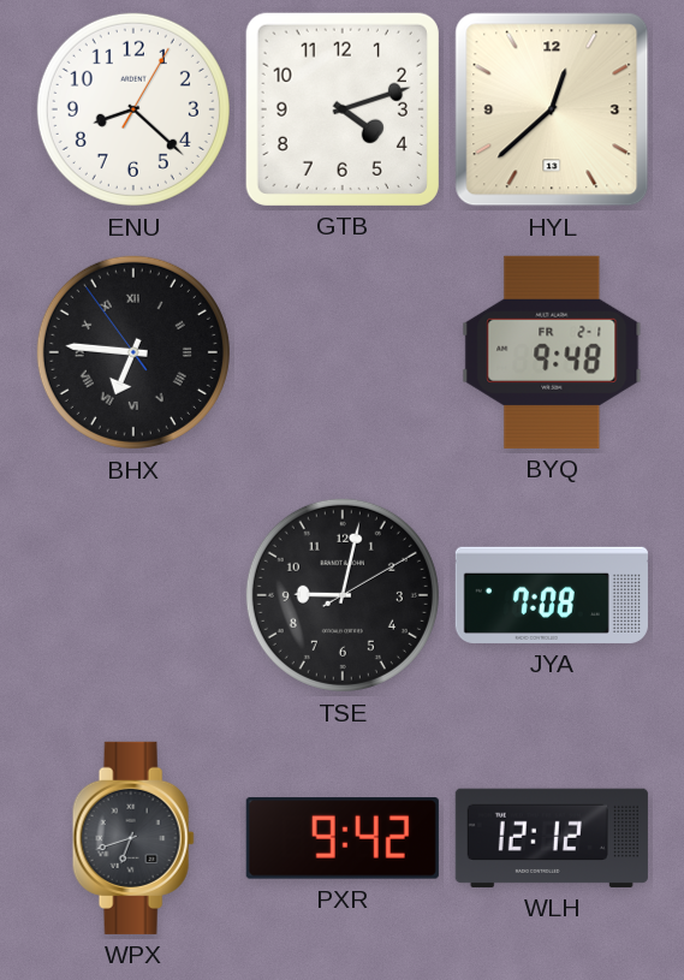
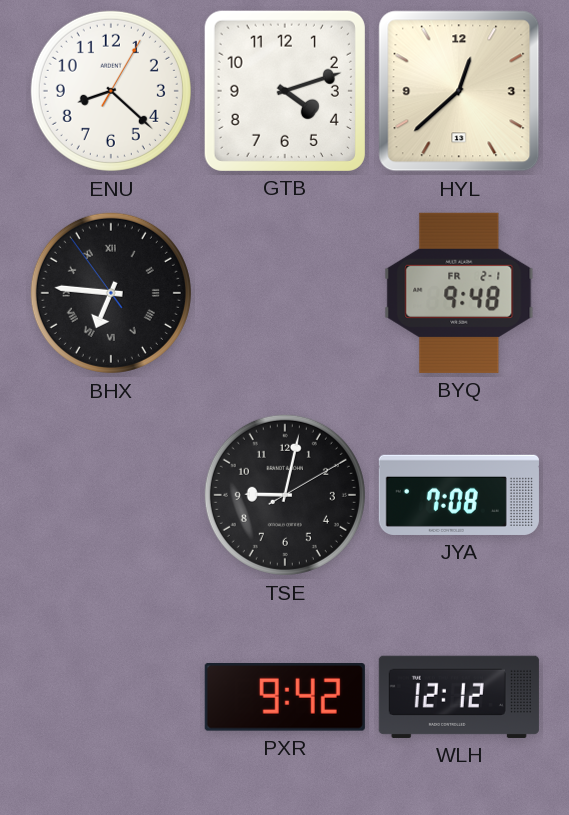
WPX: 6:42 -> none (133, 838)
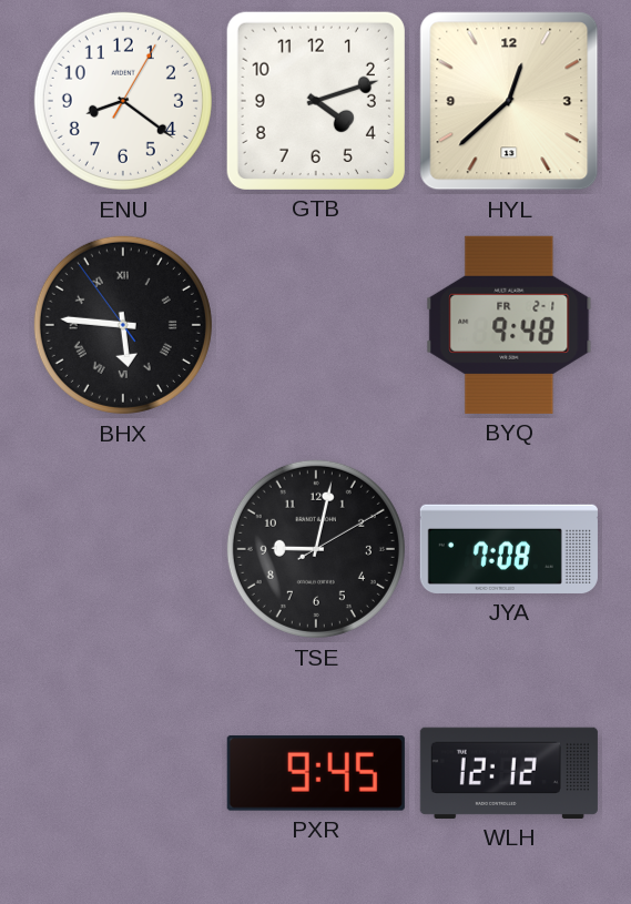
ENU: 8:22 -> 8:21 (123, 101)
BHX: 6:45 -> 5:45 (123, 325)
PXR: 9:42 -> 9:45 (316, 774)
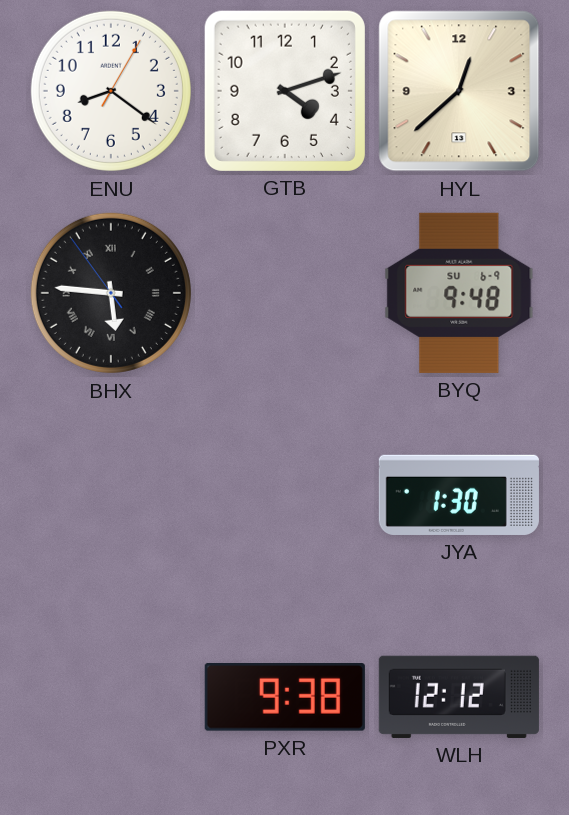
BYQ date: FR 2-1 -> SU 6-9 (459, 293)
TSE: 9:02 -> none (316, 549)
JYA: 7:08 -> 1:30 (459, 495)
PXR: 9:45 -> 9:38 (285, 698)
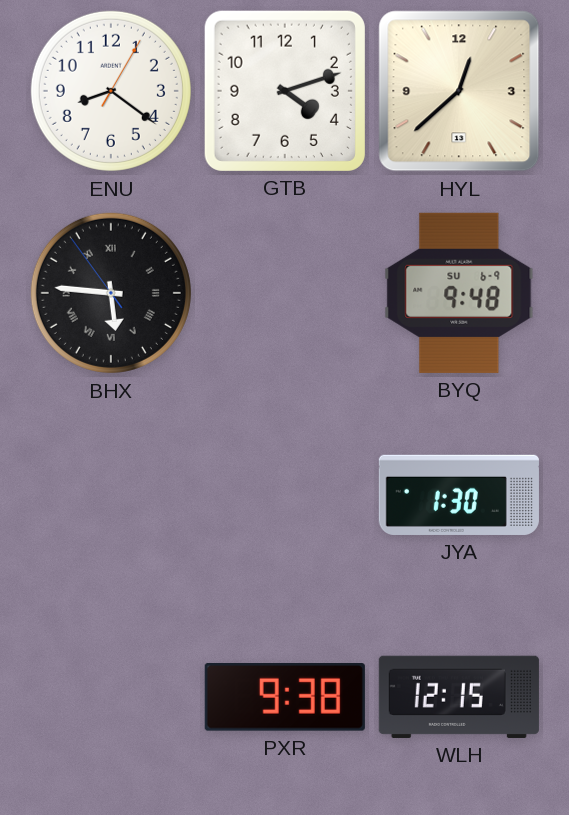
WLH: 12:12 -> 12:15 (459, 697)
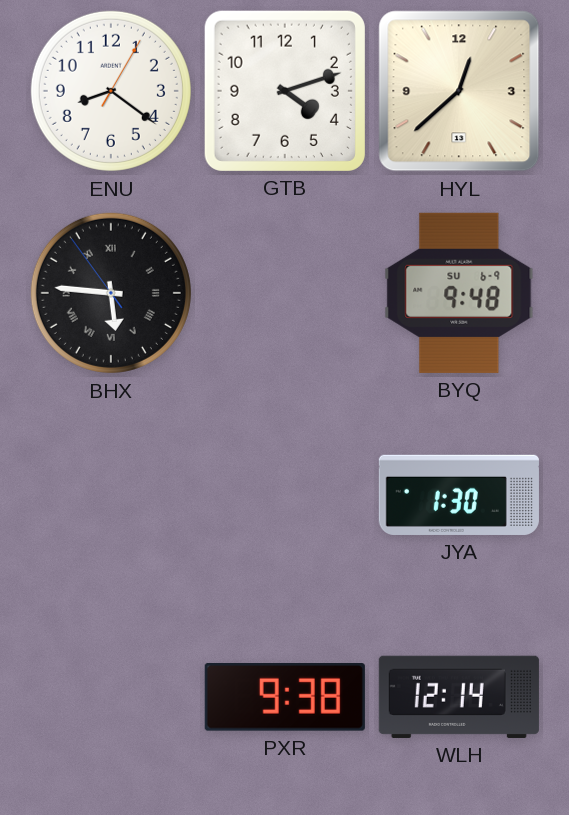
WLH: 12:15 -> 12:14 (459, 697)
